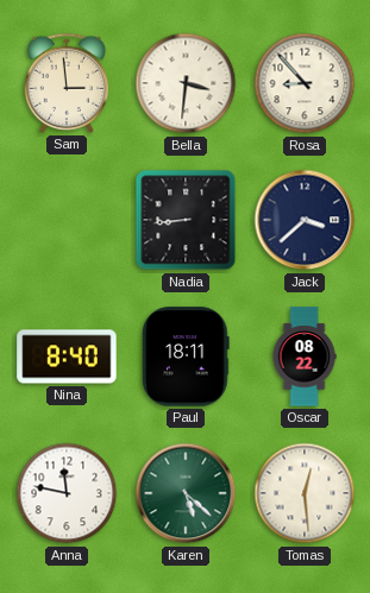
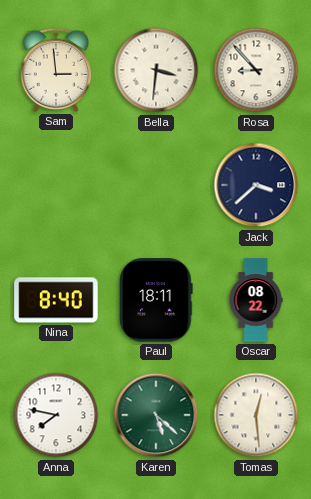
Nadia: 8:44 -> none (186, 220)
Anna: 11:47 -> 7:47 (56, 415)
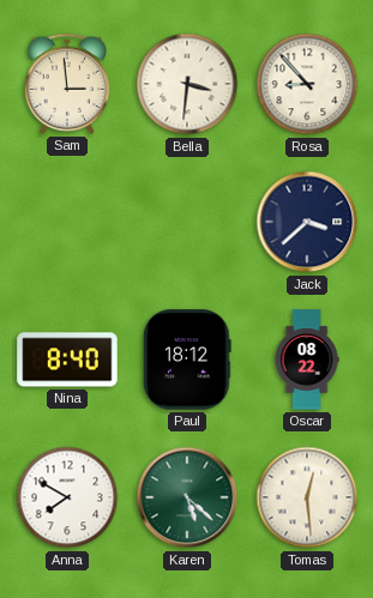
Paul: 18:11 -> 18:12 (187, 360)
Anna: 7:47 -> 7:50 (67, 497)
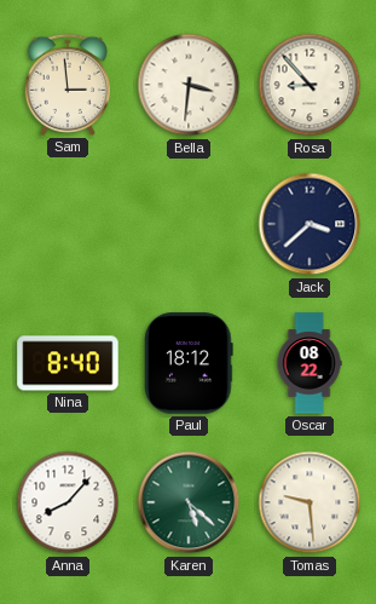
Anna: 7:50 -> 8:07 (68, 502)
Tomas: 12:29 -> 9:29 (310, 502)
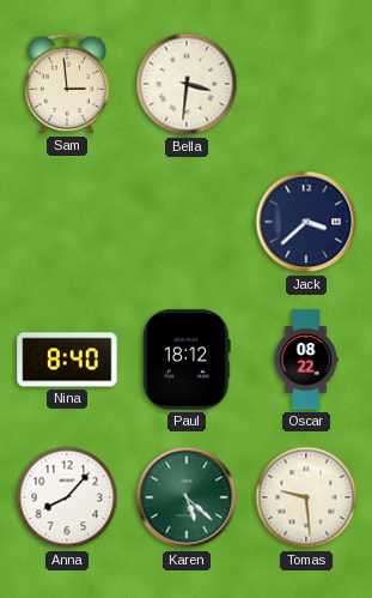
Rosa: 8:53 -> none (310, 85)
